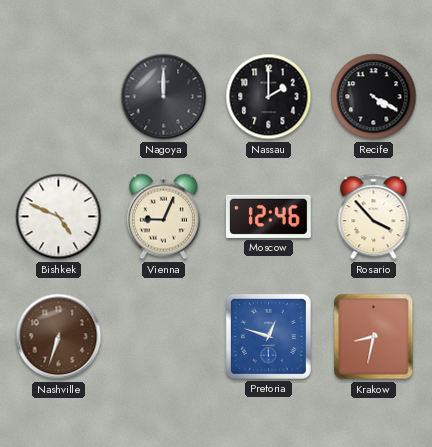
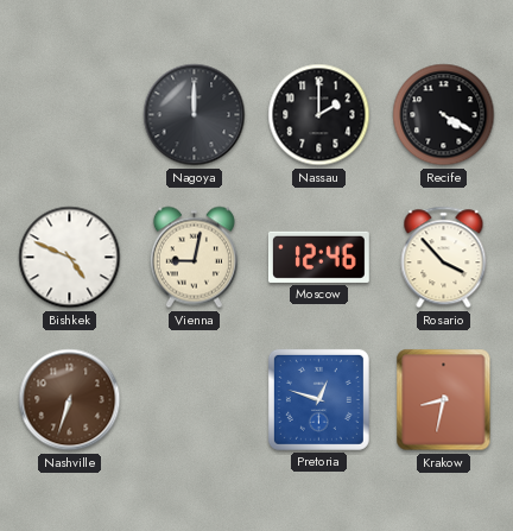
Vienna: 9:04 -> 9:02 (194, 258)
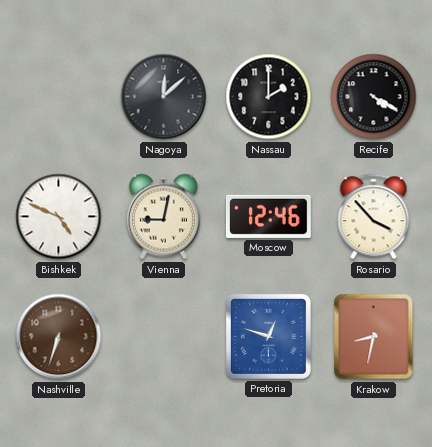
Nagoya: 12:00 -> 12:08 (164, 97)
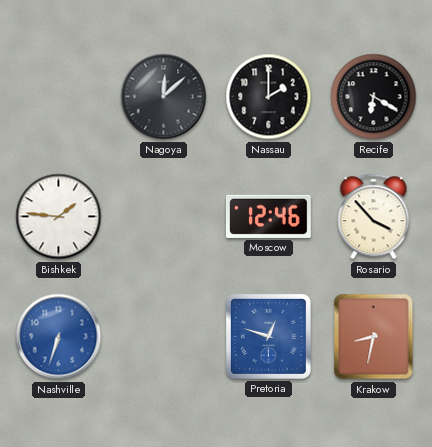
Recife: 4:20 -> 6:20 (374, 97)
Bishkek: 4:49 -> 1:46 (59, 217)
Vienna: 9:02 -> none (163, 217)
Nashville dial: brown -> blue (59, 337)
